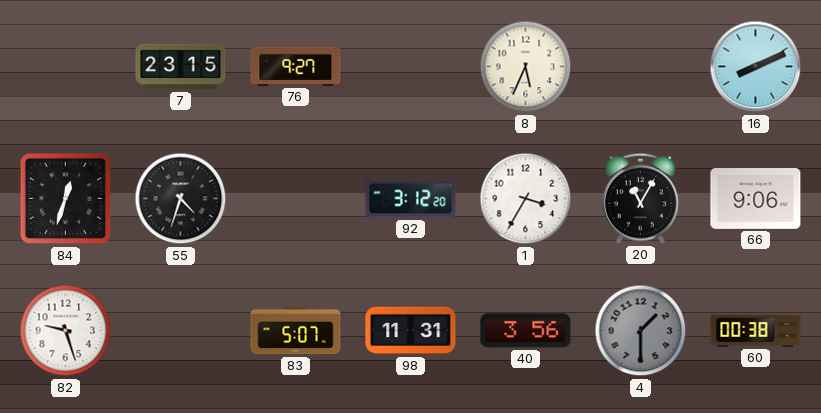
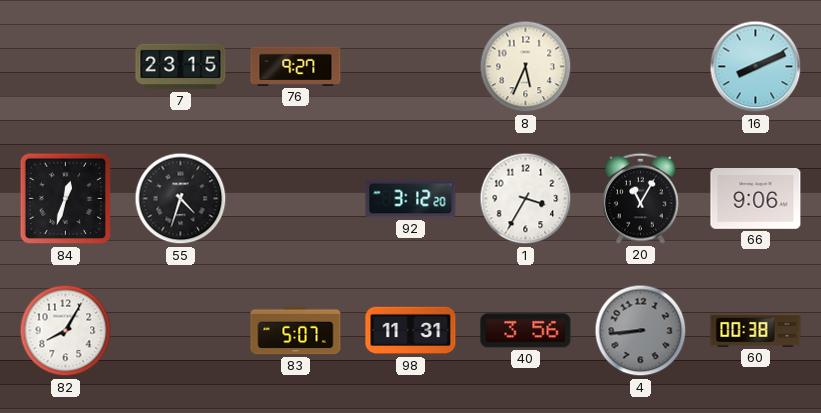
82: 9:27 -> 8:05 (66, 331)
4: 1:30 -> 8:44 (641, 331)
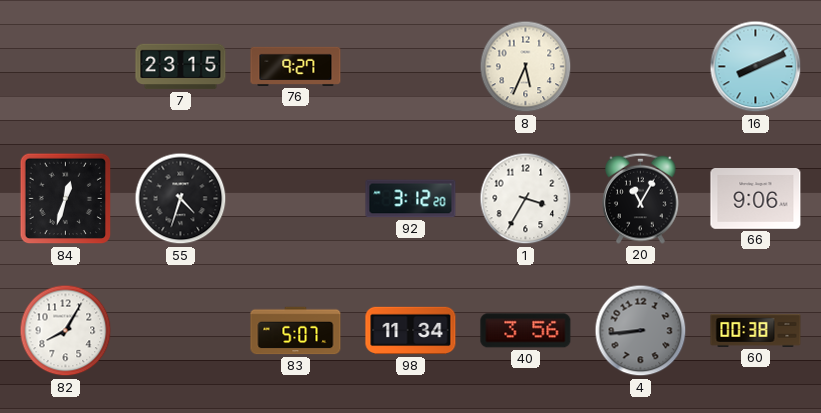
98: 11:31 -> 11:34 (411, 331)
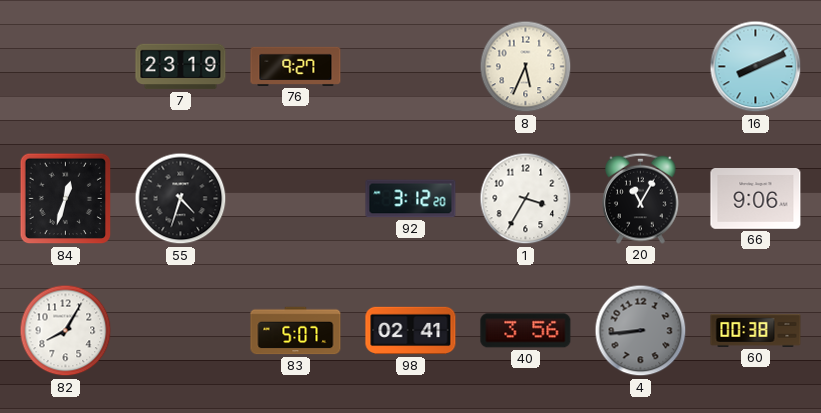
7: 23:15 -> 23:19 (181, 67)
98: 11:34 -> 02:41 (411, 331)
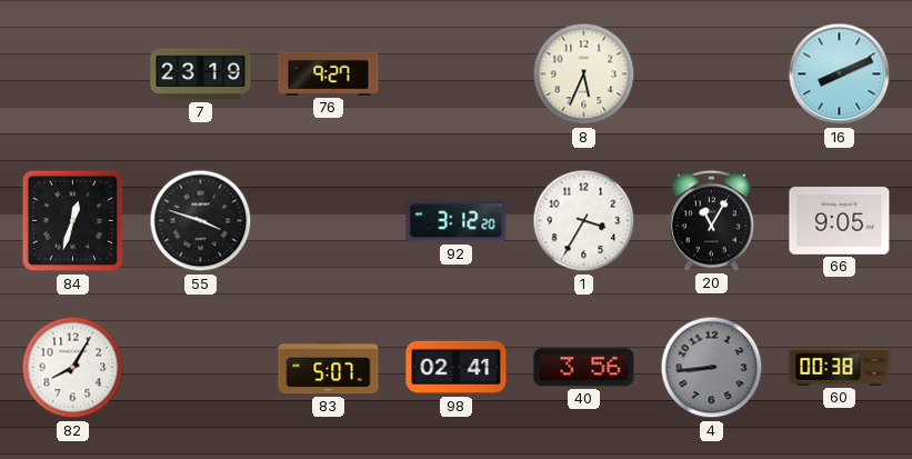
55: 4:33 -> 3:48 (201, 221)
66: 9:06 -> 9:05 (840, 221)
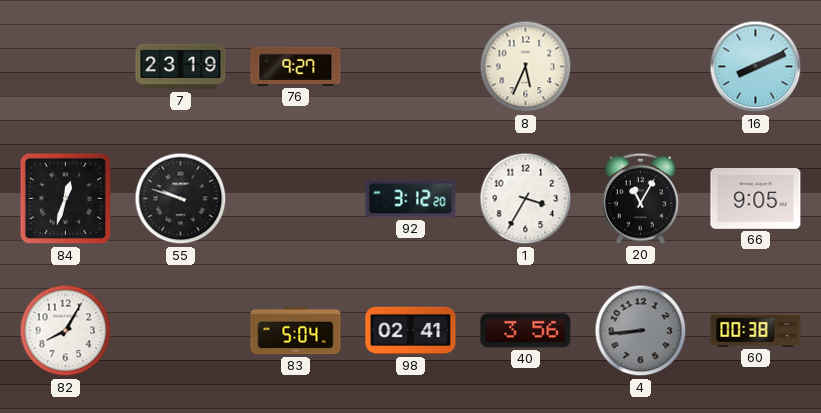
55: 3:48 -> 9:48 (181, 199)
83: 5:07 -> 5:04 (296, 331)
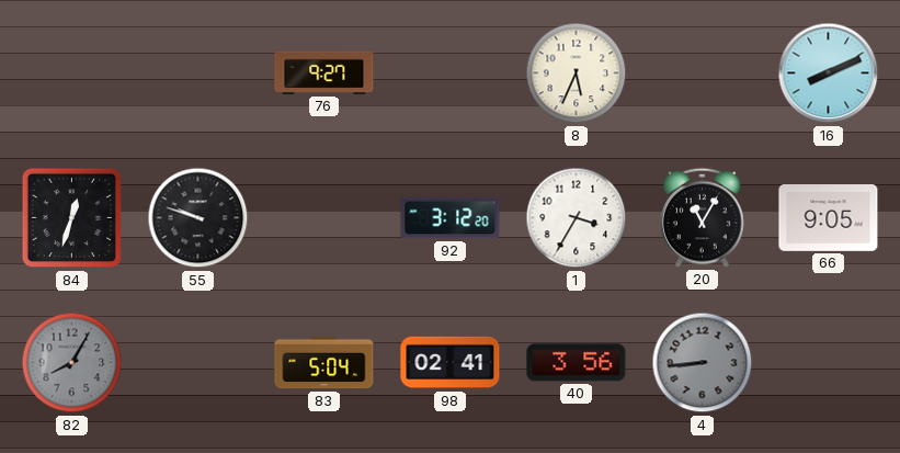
7: 23:19 -> none (181, 67)
82 dial: white -> grey (72, 363)
60: 00:38 -> none (756, 331)
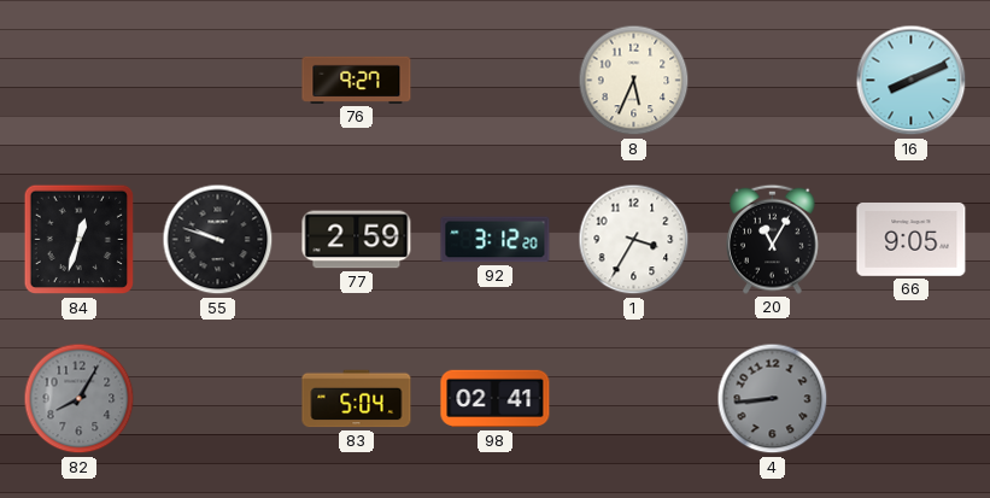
77: none -> 2:59 (357, 240)
40: 3:56 -> none (577, 363)
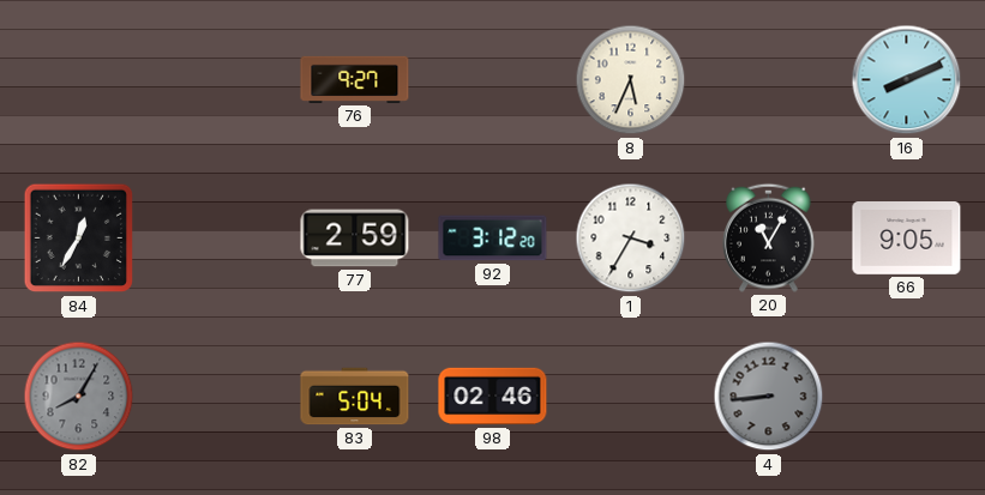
84: 12:33 -> 12:35 (79, 239)
55: 9:48 -> none (218, 240)
98: 02:41 -> 02:46 (493, 397)
